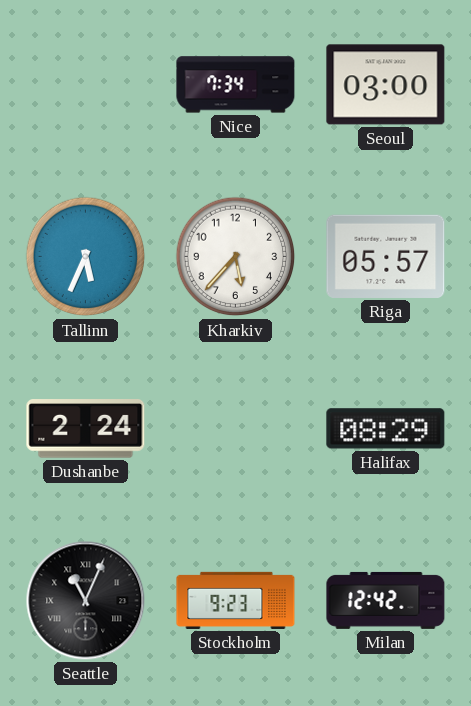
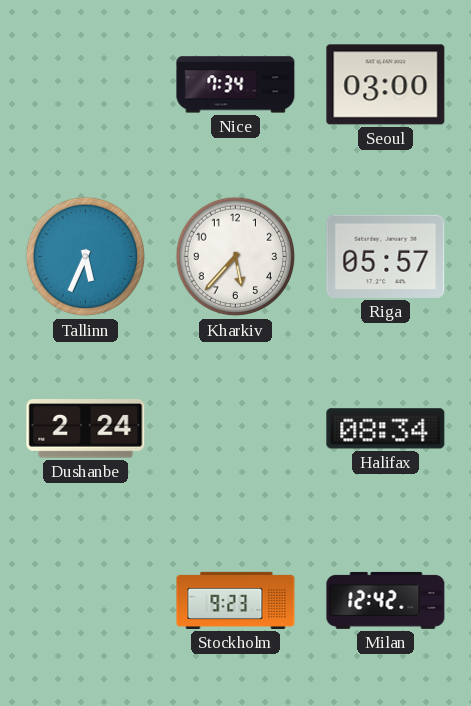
Halifax: 08:29 -> 08:34 (386, 429)
Seattle: 11:04 -> none (86, 601)
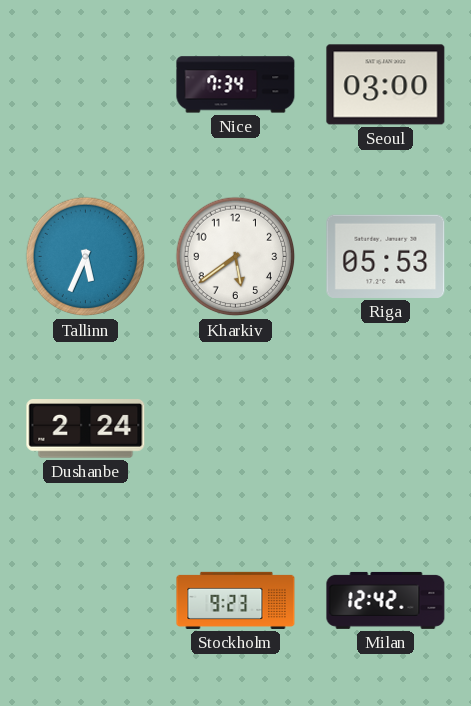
Kharkiv: 5:37 -> 5:39 (236, 257)
Riga: 05:57 -> 05:53 (386, 256)
Halifax: 08:34 -> none (386, 429)
